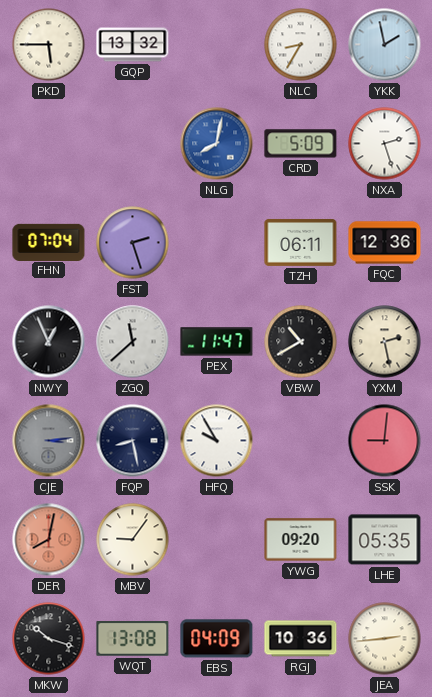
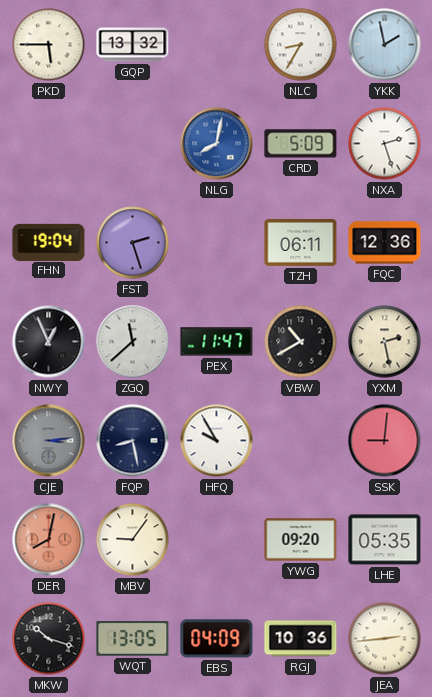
FHN: 07:04 -> 19:04 (49, 242)
WQT: 13:08 -> 13:05 (133, 639)
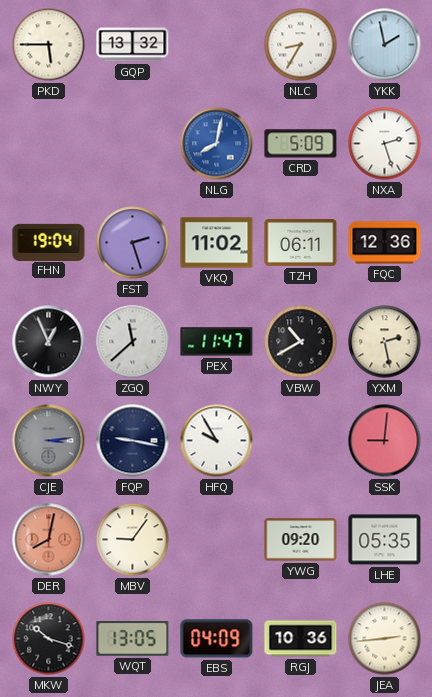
VKQ: none -> 11:02 (217, 243)
FQP: 8:28 -> 9:17 (133, 441)
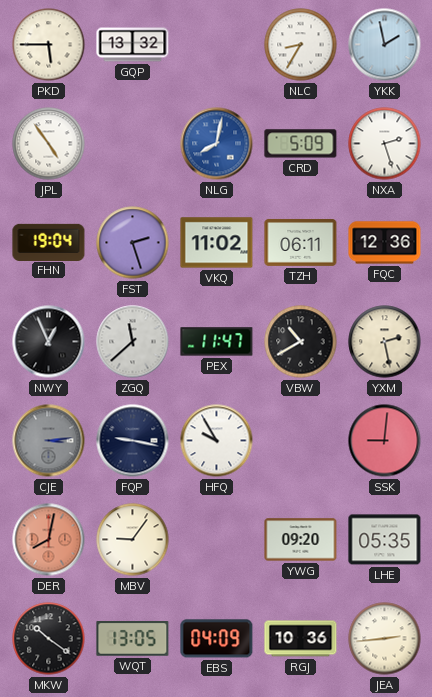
JPL: none -> 4:54 (49, 144)
MKW: 10:18 -> 10:21 (49, 639)
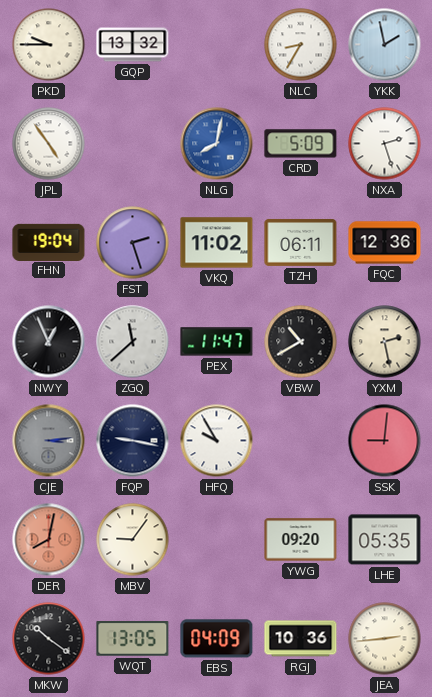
PKD: 5:45 -> 9:45 (49, 45)
